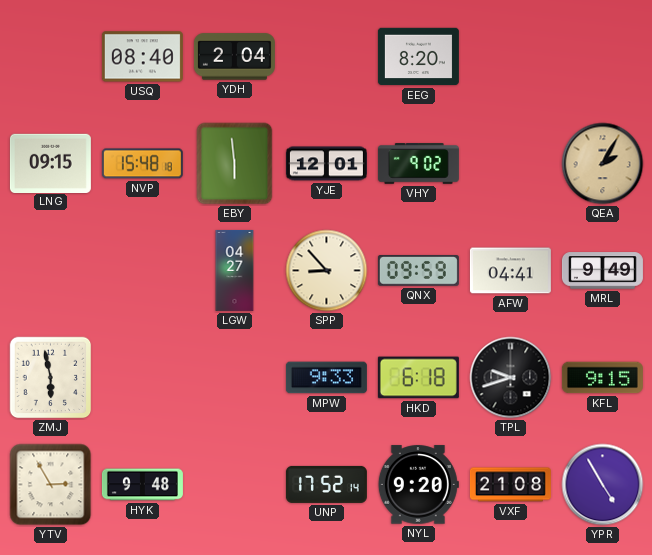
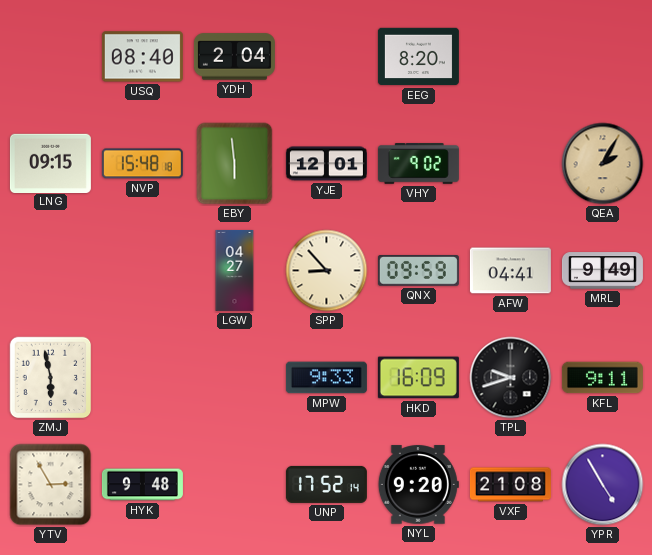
HKD: 6:18 -> 16:09 (418, 378)
KFL: 9:15 -> 9:11 (602, 378)
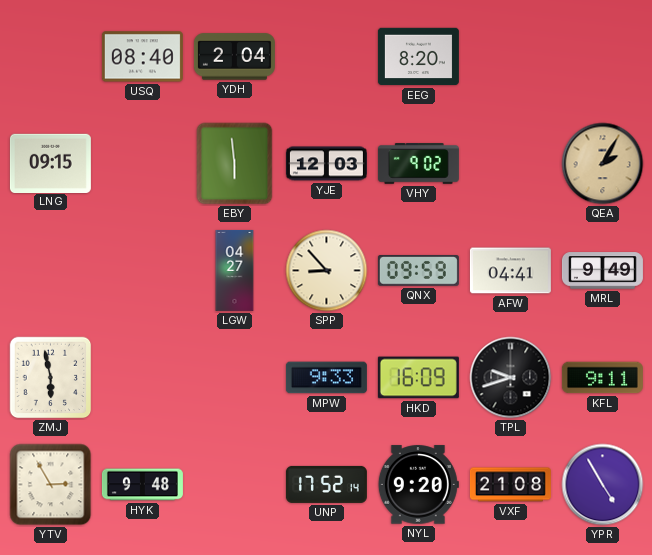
NVP: 15:48 -> none (142, 164)
YJE: 12:01 -> 12:03 (326, 164)
